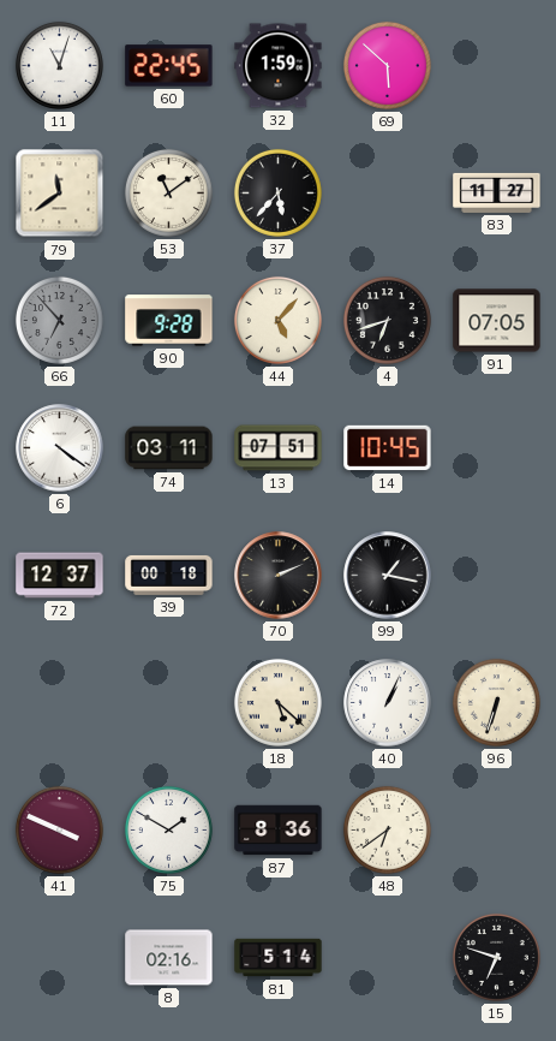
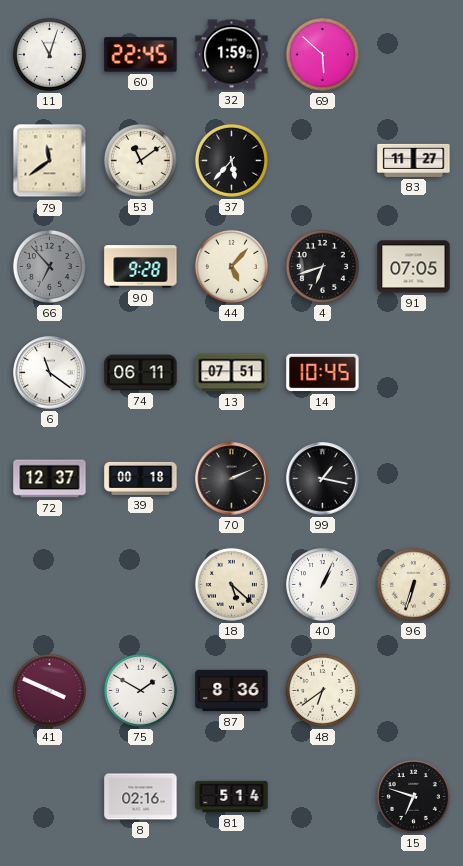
6: 4:21 -> 11:21 (50, 373)
74: 03:11 -> 06:11 (141, 373)
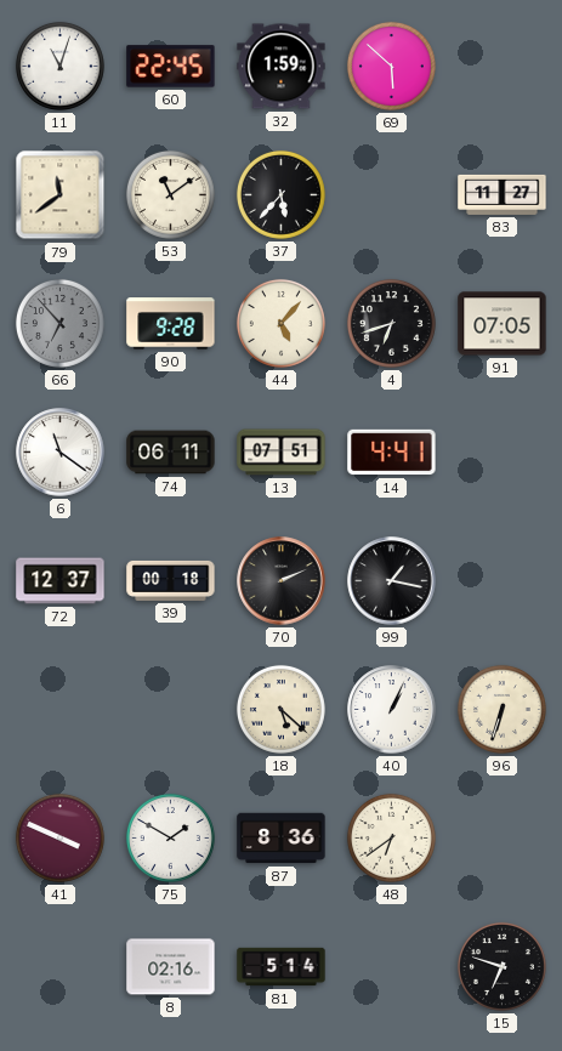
14: 10:45 -> 4:41 (392, 453)
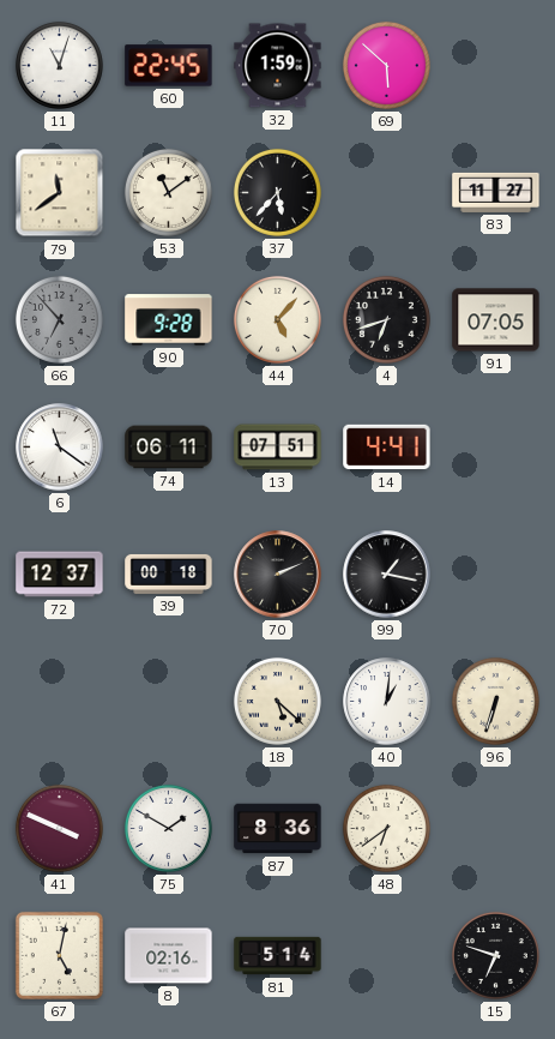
40: 1:04 -> 1:01 (387, 702)
67: none -> 5:02 (59, 955)
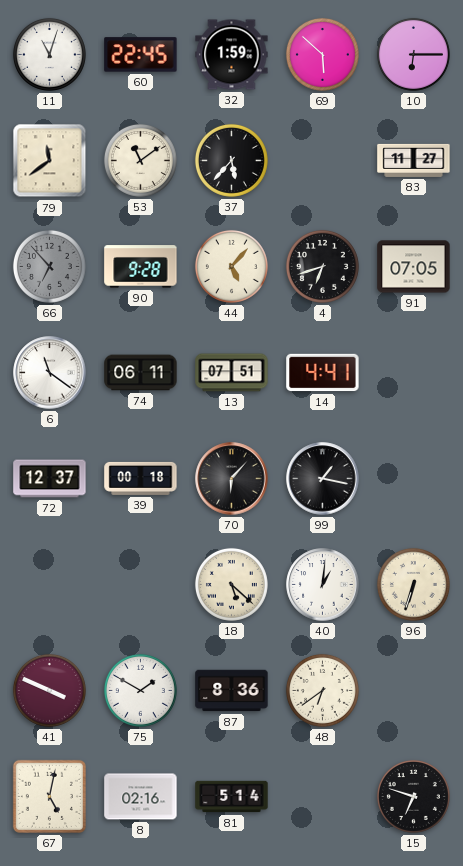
10: none -> 6:15 (413, 54)
70: 2:11 -> 6:07 (232, 479)
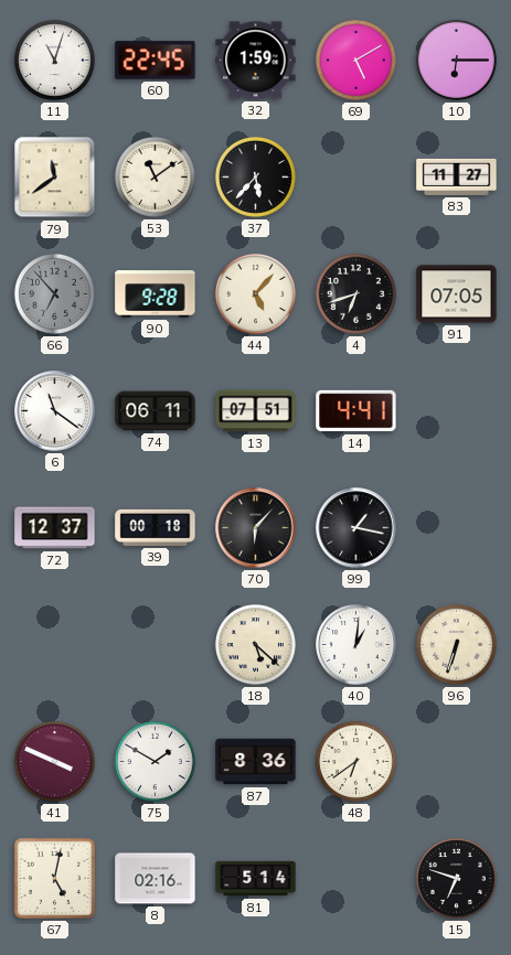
69: 5:52 -> 5:10 (355, 60)
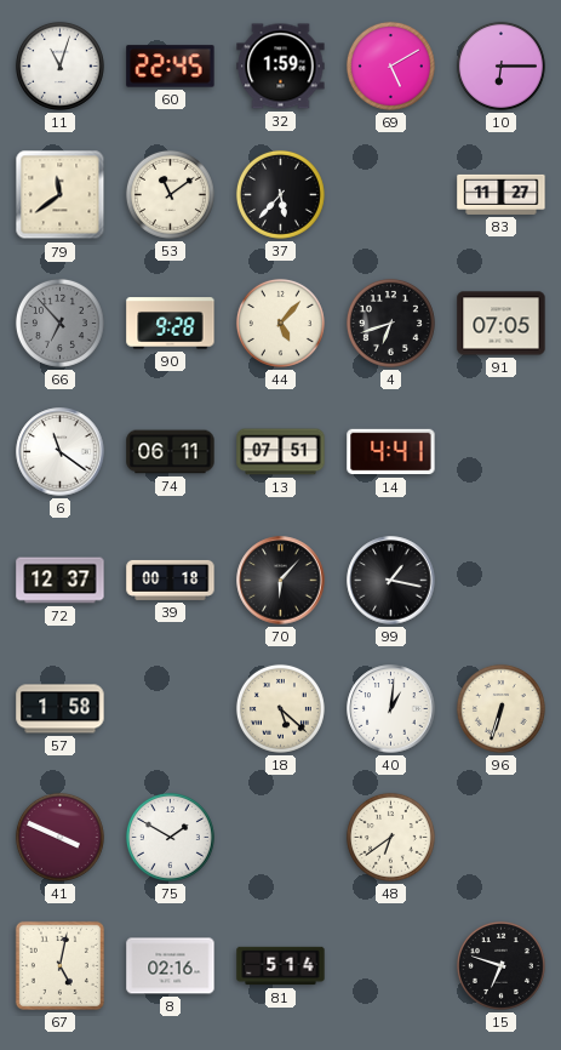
57: none -> 1:58 (61, 709)
87: 8:36 -> none (256, 762)
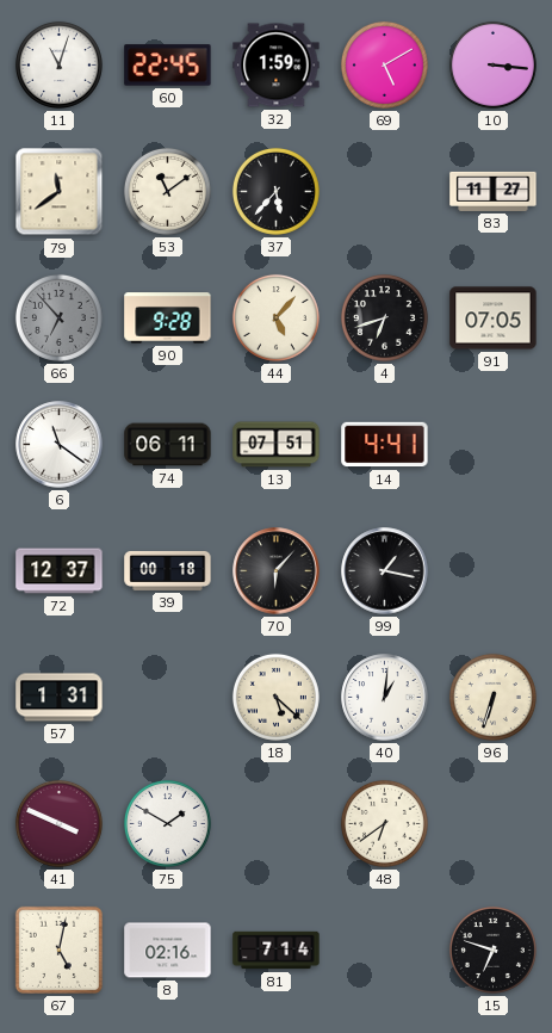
10: 6:15 -> 3:16 (492, 64)
57: 1:58 -> 1:31 (60, 698)
81: 5:14 -> 7:14 (277, 951)
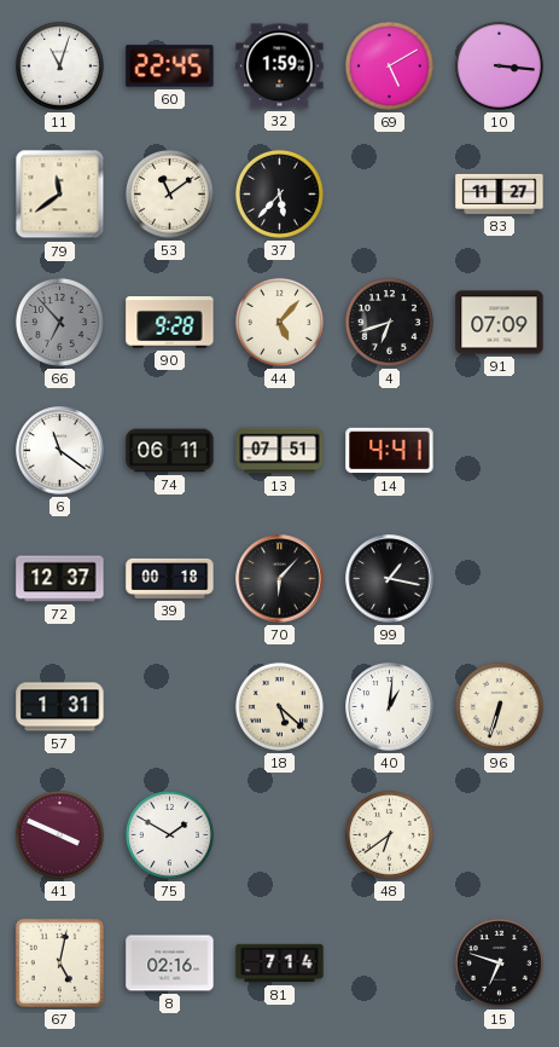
91: 07:05 -> 07:09 (500, 323)
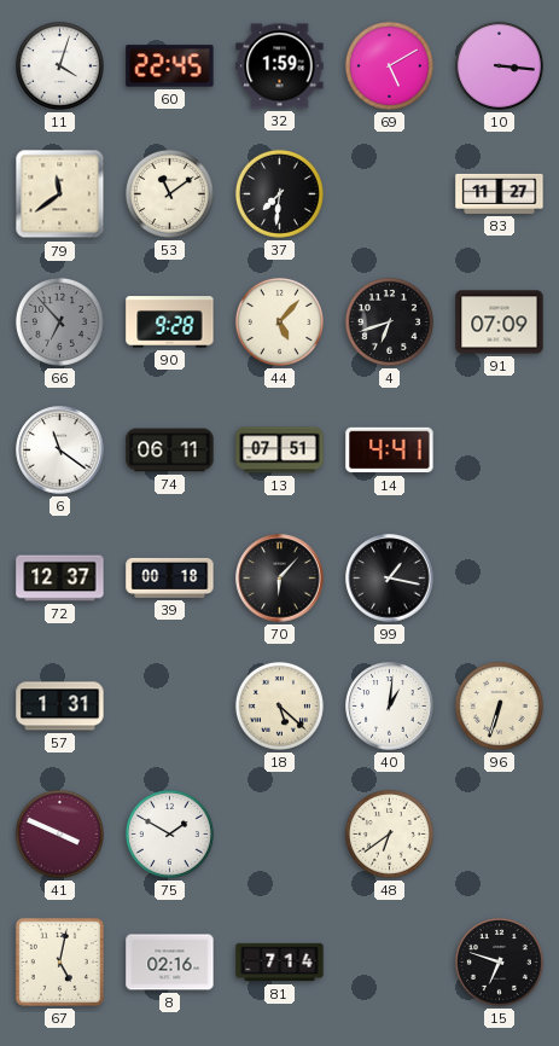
11: 11:03 -> 4:03 (59, 65)
37: 5:37 -> 7:31 (279, 193)
